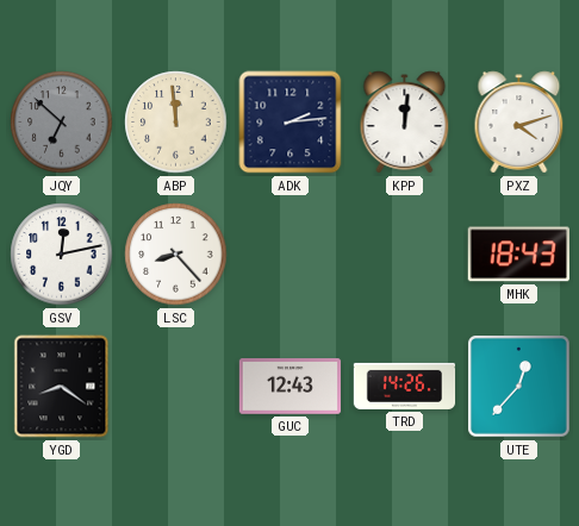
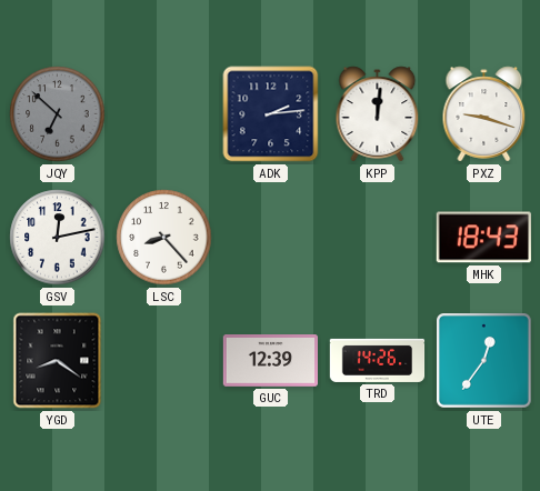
ABP: 11:59 -> none (176, 123)
PXZ: 4:12 -> 9:18 (484, 114)
GUC: 12:43 -> 12:39 (270, 361)
UTE: 12:37 -> 12:36 (484, 361)
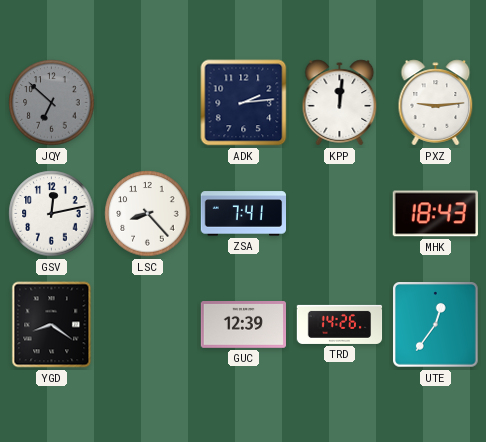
PXZ: 9:18 -> 9:14 (436, 103)
ZSA: none -> 7:41 (244, 214)
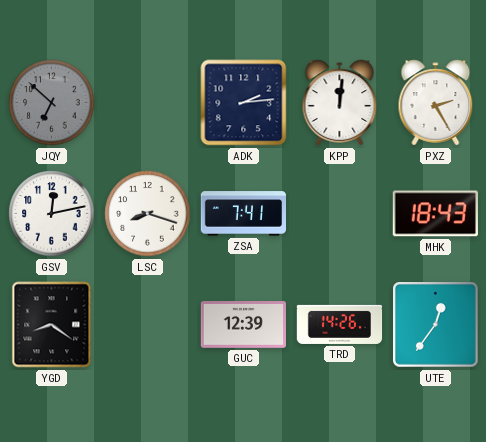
PXZ: 9:14 -> 2:25 (436, 103)
LSC: 8:23 -> 8:18 (148, 214)
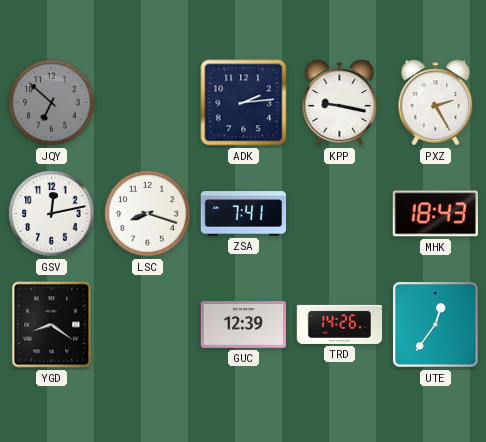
KPP: 12:01 -> 9:17 (340, 103)
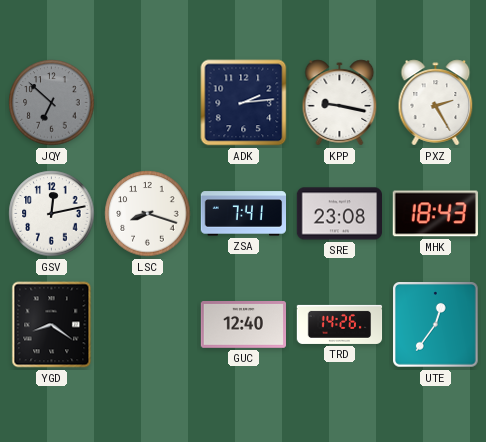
SRE: none -> 23:08 (339, 214)
GUC: 12:39 -> 12:40 (243, 325)
